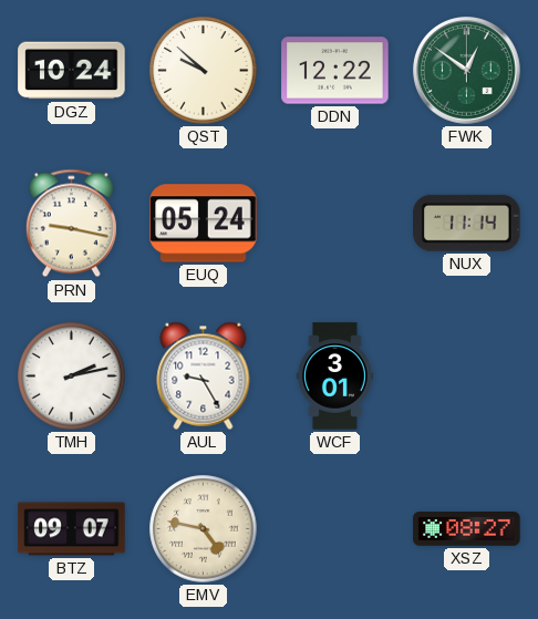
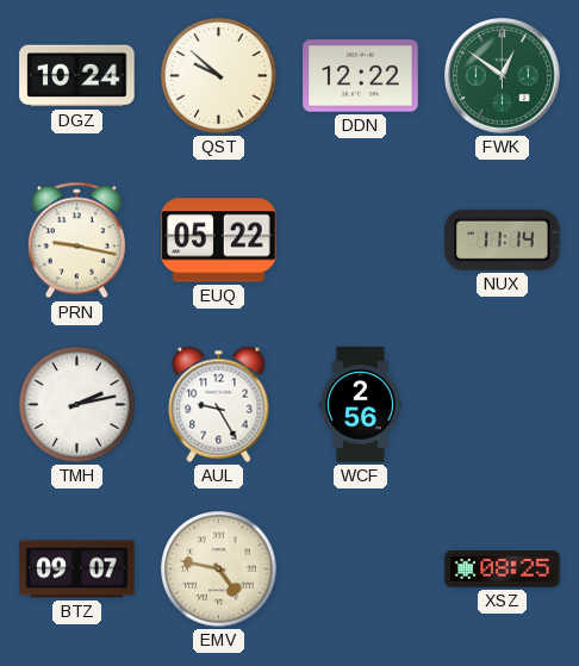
EUQ: 05:24 -> 05:22 (219, 241)
WCF: 3:01 -> 2:56 (360, 405)
XSZ: 08:27 -> 08:25 (503, 569)
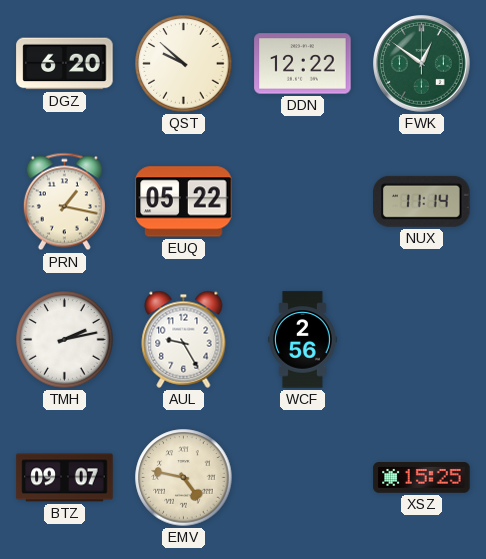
DGZ: 10:24 -> 6:20 (65, 64)
PRN: 9:17 -> 1:17 (64, 202)
XSZ: 08:25 -> 15:25 (422, 478)
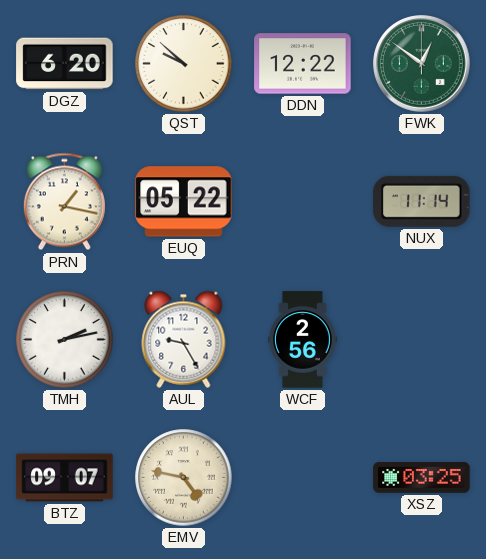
XSZ: 15:25 -> 03:25 (422, 478)
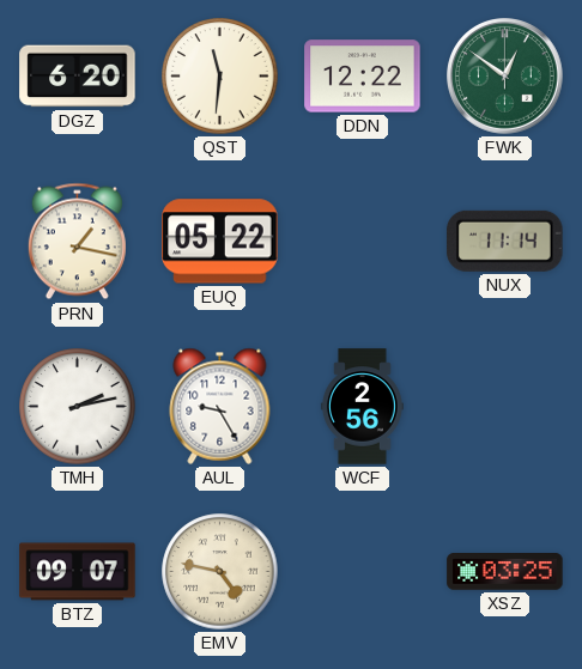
QST: 9:52 -> 11:31 (220, 77)
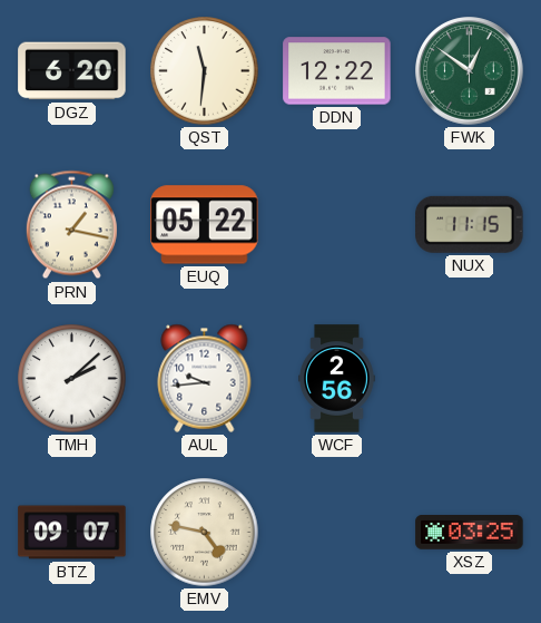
NUX: 11:14 -> 11:15 (470, 224)
TMH: 2:13 -> 2:08 (72, 379)
AUL: 9:25 -> 9:44 (205, 378)
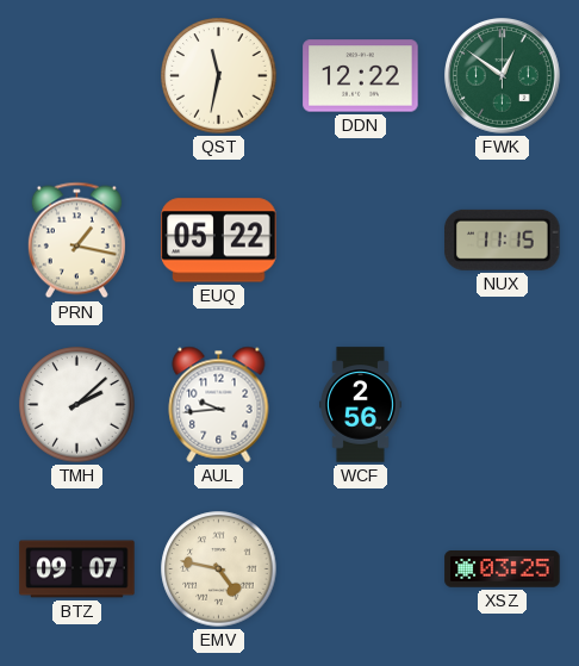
DGZ: 6:20 -> none (72, 71)
QST: 11:31 -> 11:32 (219, 76)
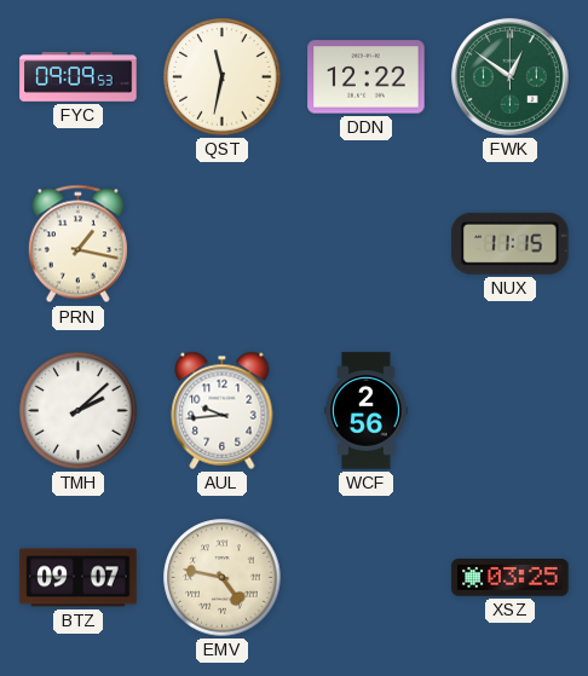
FYC: none -> 09:09 (79, 77)
EUQ: 05:22 -> none (219, 241)
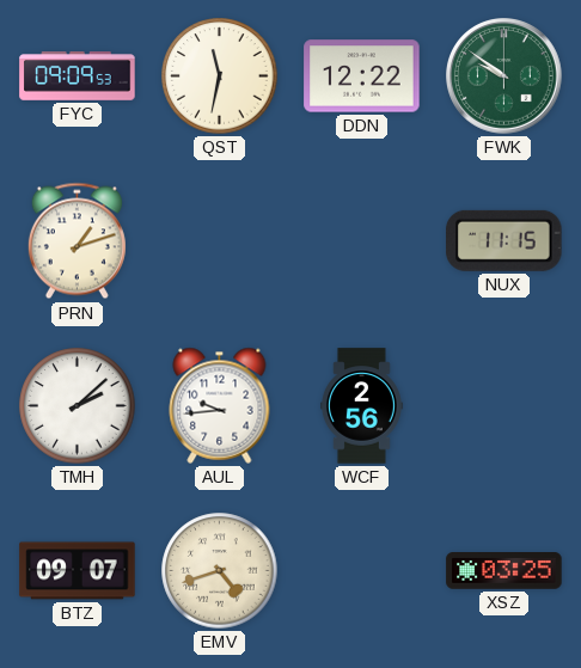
FWK: 12:51 -> 9:51 (504, 76)
PRN: 1:17 -> 1:12 (77, 241)
EMV: 4:47 -> 4:42 (220, 571)
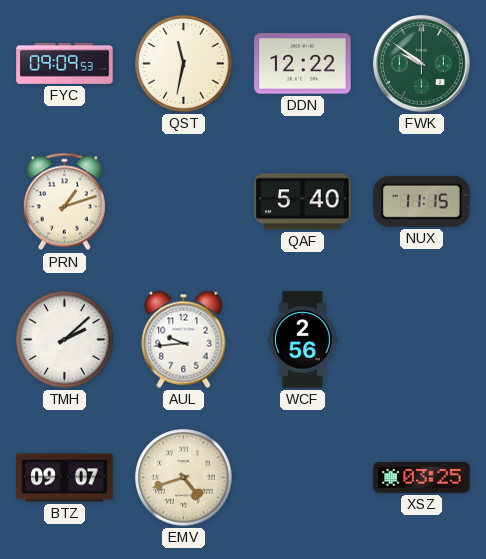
QAF: none -> 5:40 (303, 202)
